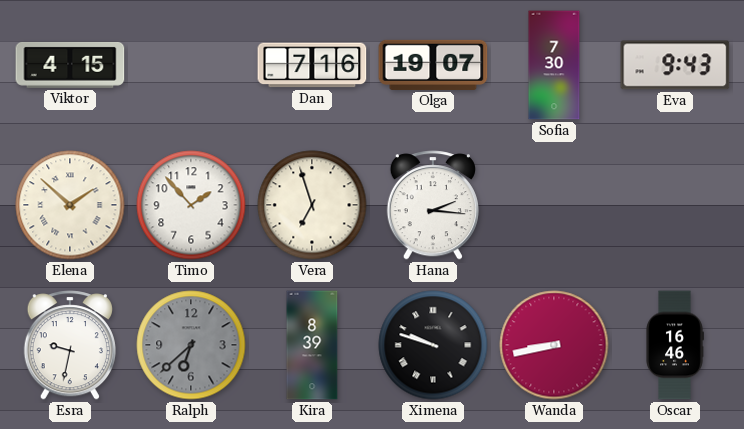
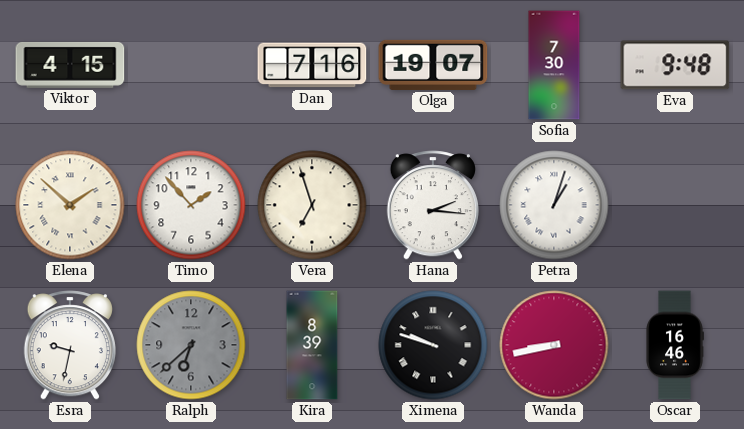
Eva: 9:43 -> 9:48 (675, 65)
Petra: none -> 1:03 (554, 205)
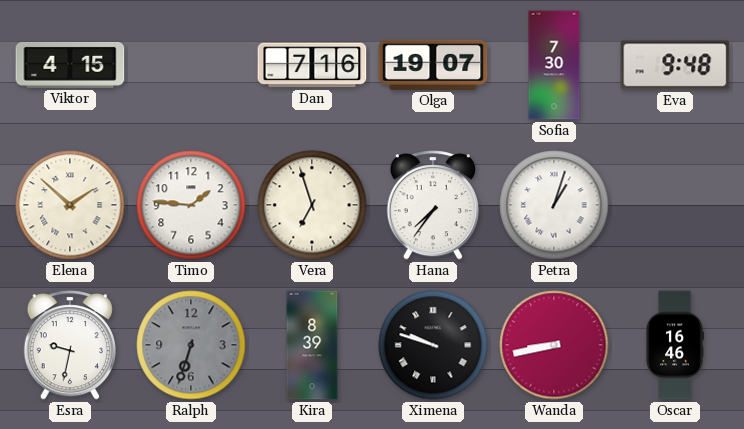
Timo: 1:53 -> 1:46 (191, 205)
Hana: 2:16 -> 7:36 (433, 205)
Ralph: 6:38 -> 6:33 (191, 345)
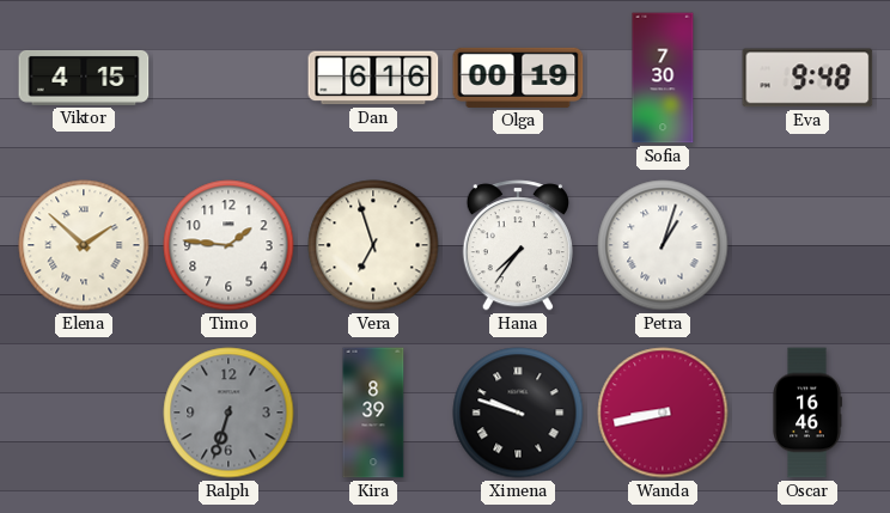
Dan: 7:16 -> 6:16 (373, 78)
Olga: 19:07 -> 00:19 (518, 78)
Esra: 9:32 -> none (70, 345)
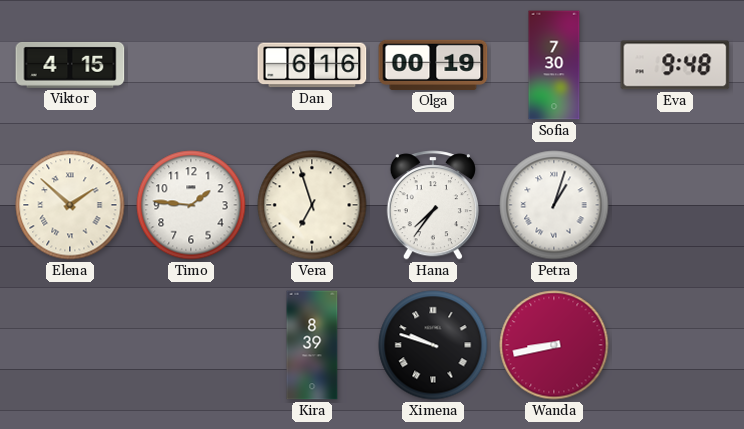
Ralph: 6:33 -> none (228, 413)
Oscar: 16:46 -> none (807, 413)
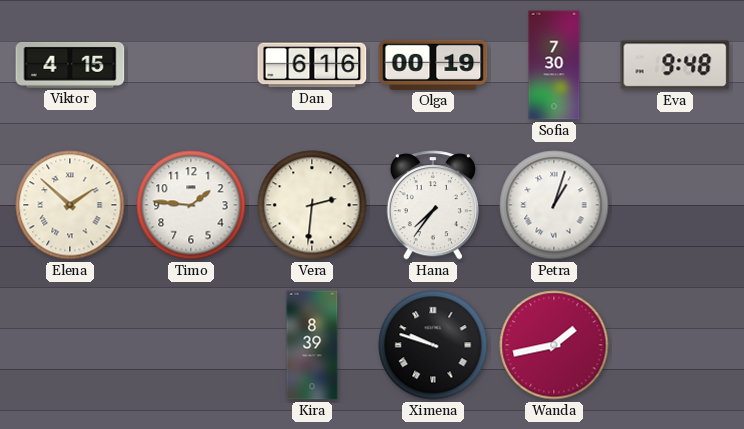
Vera: 6:57 -> 2:31 (312, 205)
Wanda: 8:43 -> 1:43 (554, 345)
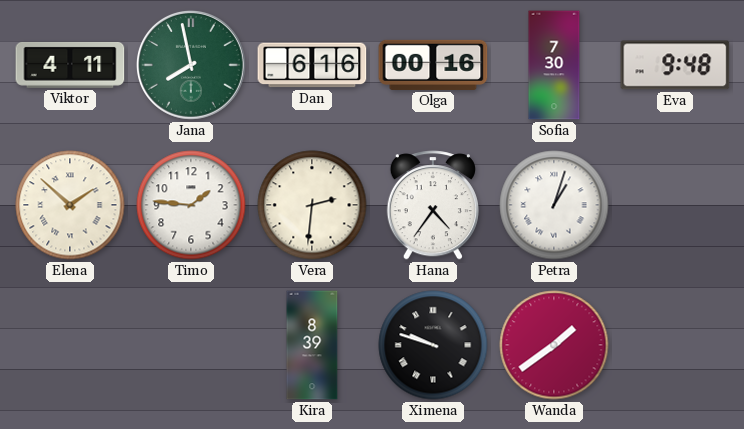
Viktor: 4:15 -> 4:11 (70, 65)
Jana: none -> 7:58 (191, 65)
Olga: 00:19 -> 00:16 (433, 65)
Hana: 7:36 -> 4:36 (433, 205)
Wanda: 1:43 -> 1:39 (554, 345)
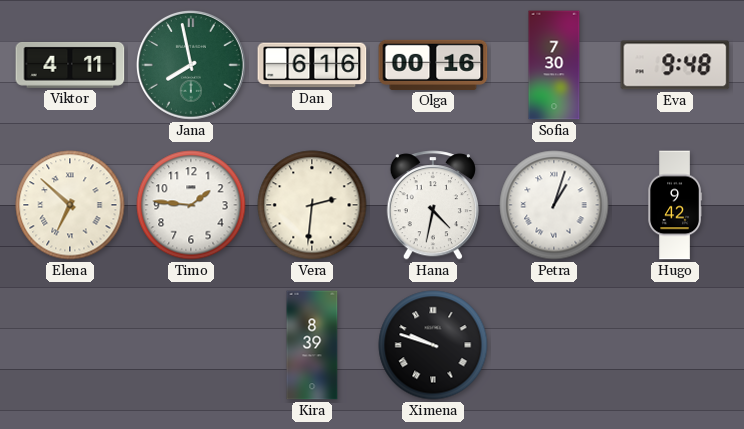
Elena: 1:52 -> 6:52 (70, 205)
Hana: 4:36 -> 4:32 (433, 205)
Hugo: none -> 9:42 (674, 205)
Wanda: 1:39 -> none (554, 345)
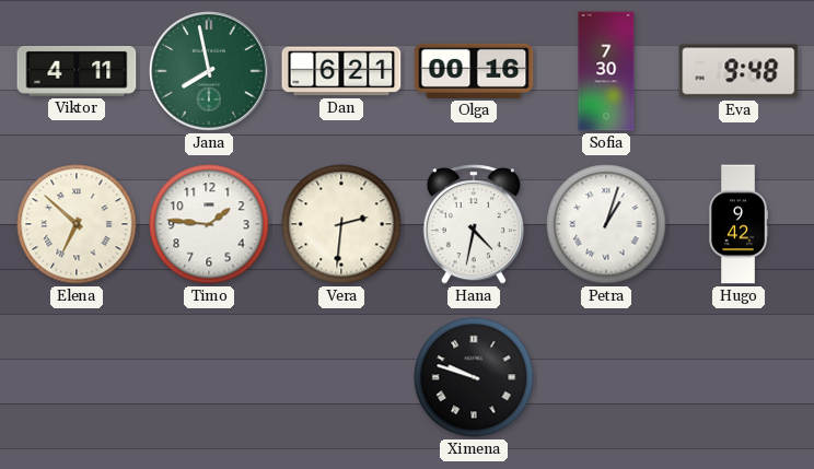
Dan: 6:16 -> 6:21 (341, 71)
Kira: 8:39 -> none (312, 345)
